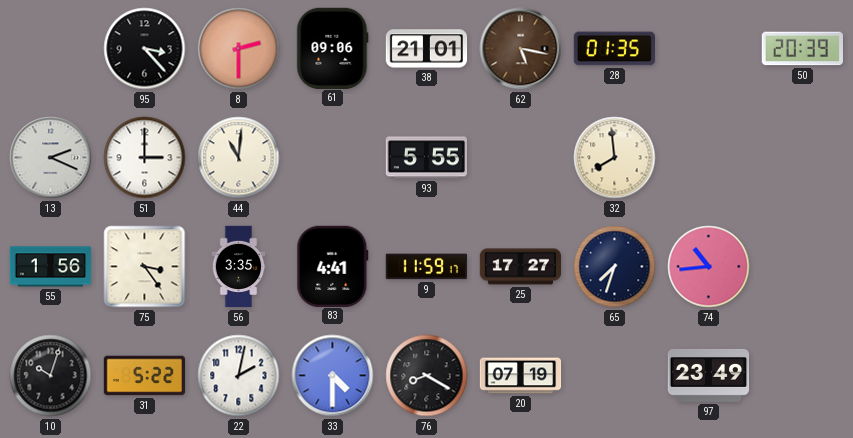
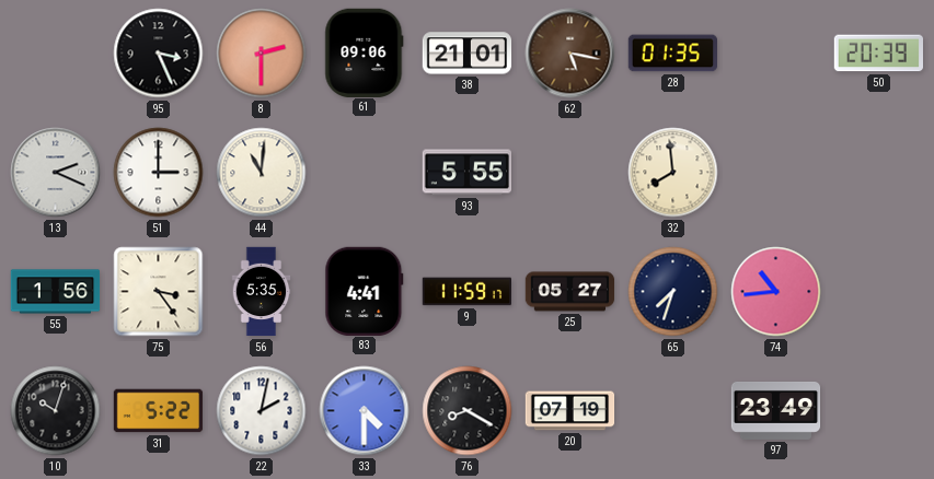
95: 3:23 -> 3:26 (159, 54)
56: 3:35 -> 5:35 (262, 292)
25: 17:27 -> 05:27 (570, 292)
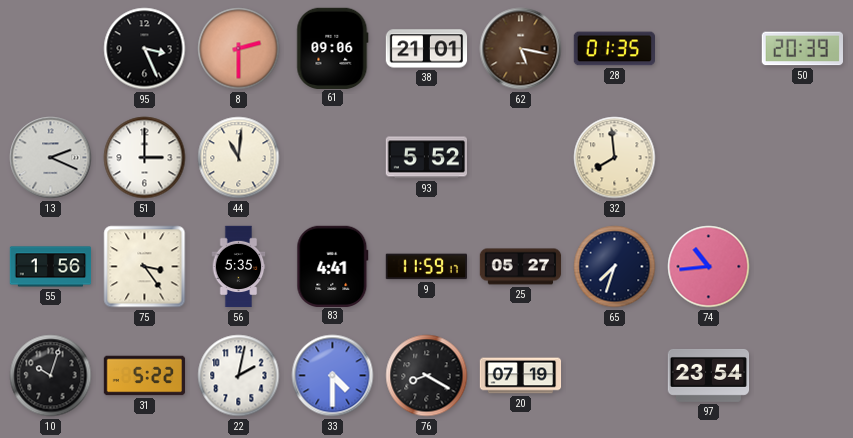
93: 5:55 -> 5:52 (426, 158)
97: 23:49 -> 23:54 (709, 375)
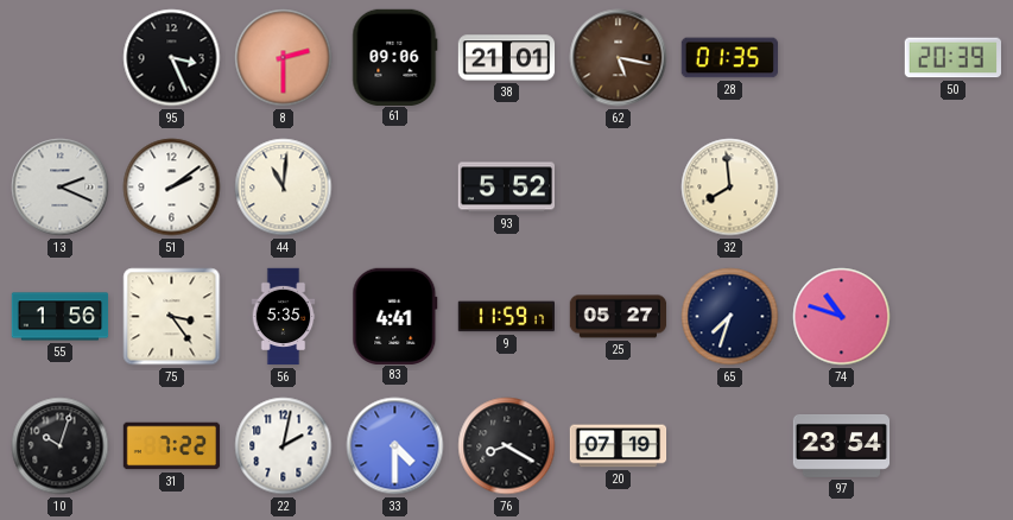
51: 3:00 -> 2:09 (172, 188)
74: 10:44 -> 10:48 (842, 317)
31: 5:22 -> 7:22 (172, 446)
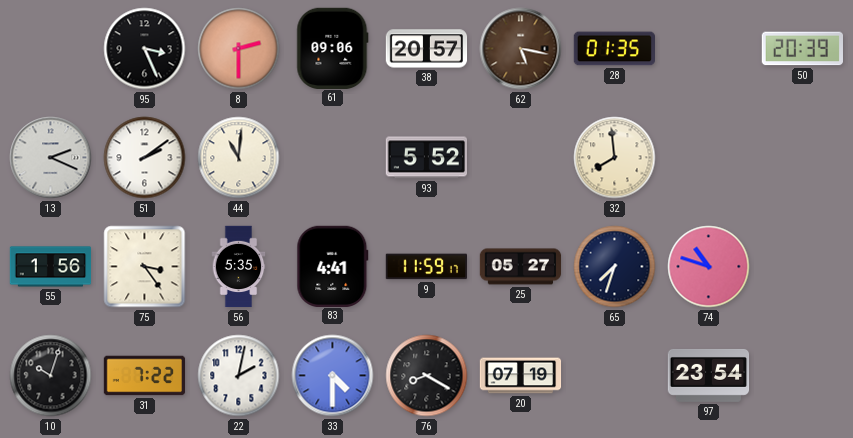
38: 21:01 -> 20:57 (427, 49)
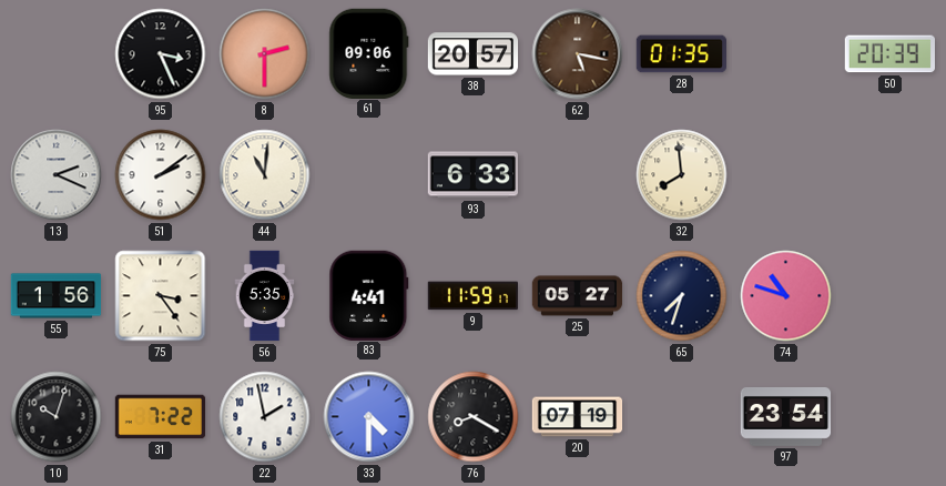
93: 5:52 -> 6:33 (472, 175)
22: 2:02 -> 1:58 (265, 417)
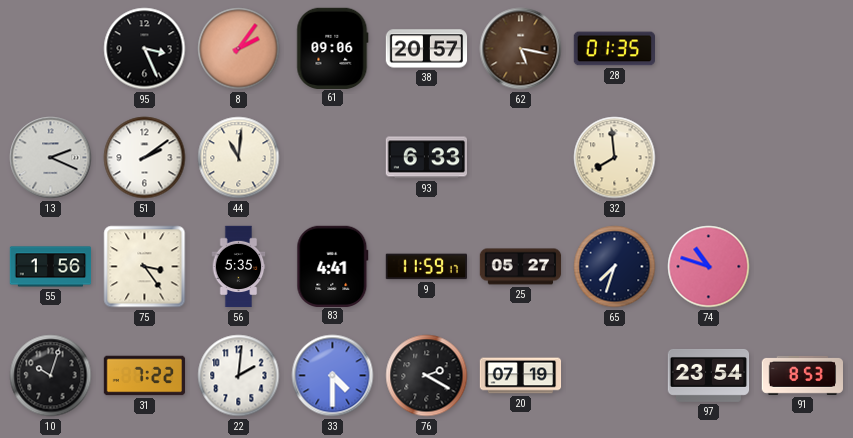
8: 2:30 -> 2:06 (239, 49)
50: 20:39 -> none (889, 54)
22: 1:58 -> 2:01 (239, 376)
76: 8:20 -> 2:20 (427, 376)
91: none -> 8:53 (802, 375)
